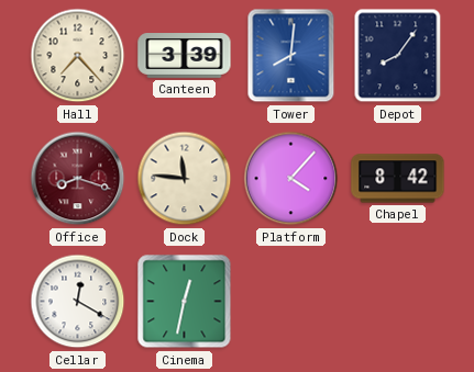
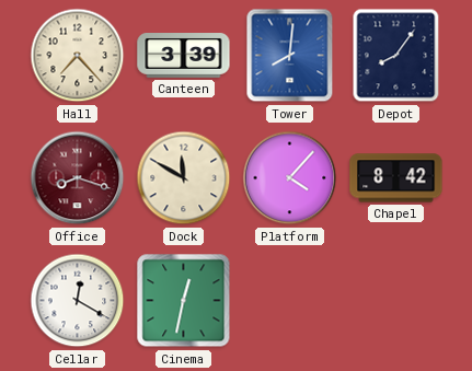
Dock: 11:46 -> 11:50 (184, 178)
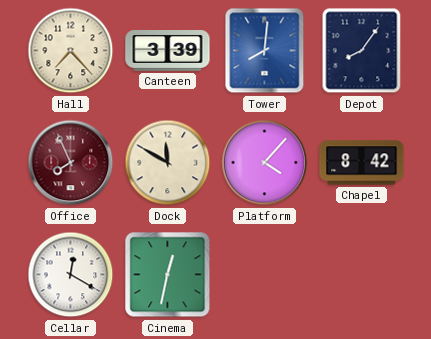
Office: 8:18 -> 7:56 (71, 163)
